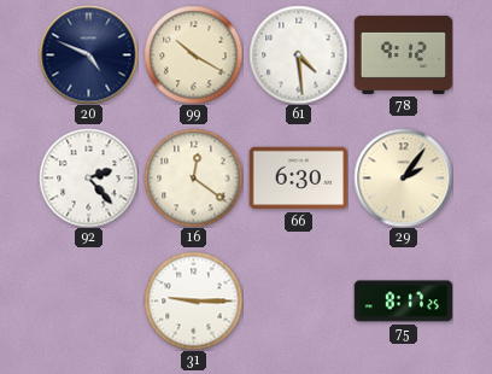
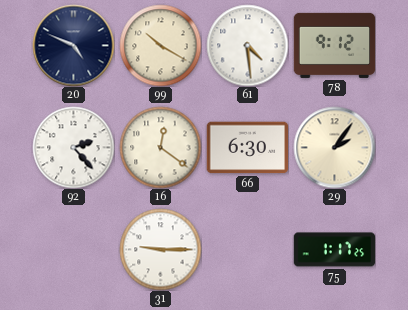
75: 8:17 -> 1:17 (334, 250)
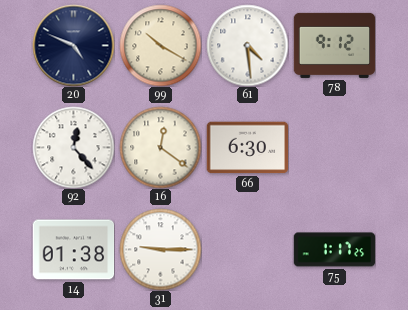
92: 2:23 -> 12:23 (73, 147)
29: 2:06 -> none (334, 147)
14: none -> 01:38 (73, 250)
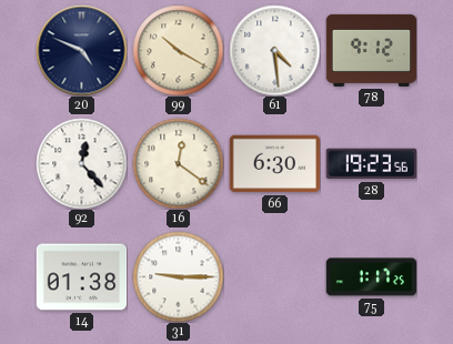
28: none -> 19:23 (371, 164)
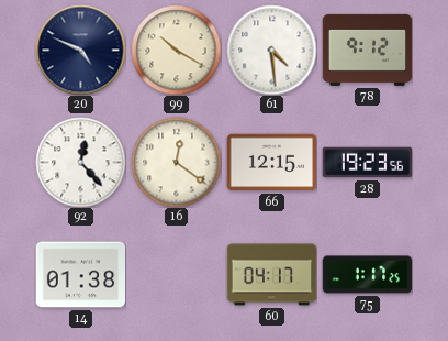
66: 6:30 -> 12:15 (271, 163)
31: 9:15 -> none (178, 276)
60: none -> 04:17 (271, 275)
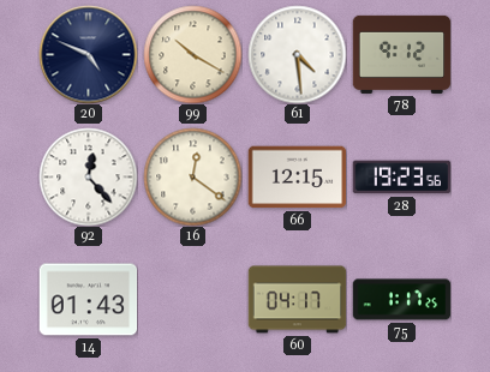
14: 01:38 -> 01:43 (88, 300)
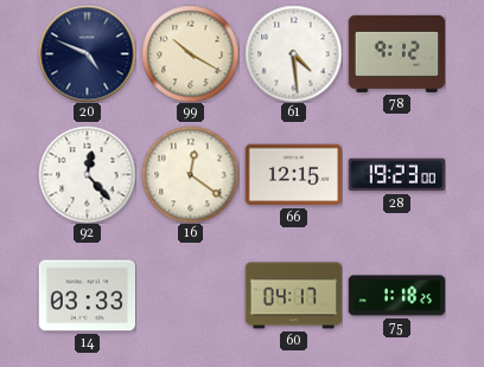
28: 19:23:56 -> 19:23:00 (396, 175)
14: 01:43 -> 03:33 (87, 296)
75: 1:17 -> 1:18 (396, 296)
